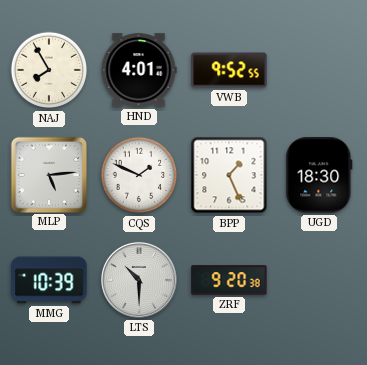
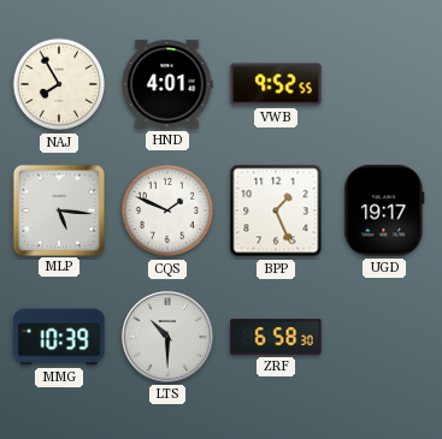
MLP: 5:14 -> 5:16 (58, 209)
UGD: 18:30 -> 19:17 (384, 210)
ZRF: 9:20 -> 6:58 (276, 337)
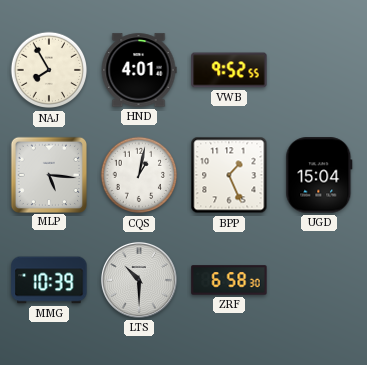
CQS: 1:49 -> 1:02 (139, 175)
UGD: 19:17 -> 15:04 (319, 175)
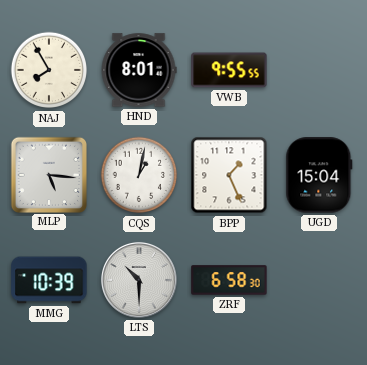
HND: 4:01 -> 8:01 (139, 70)
VWB: 9:52 -> 9:55 (229, 70)
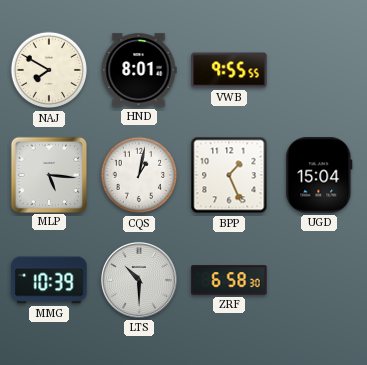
NAJ: 7:55 -> 7:50 (49, 70)
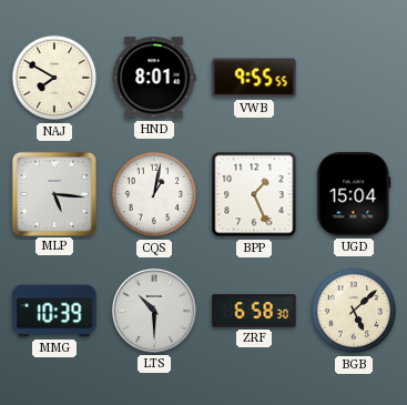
BGB: none -> 5:08 (354, 311)
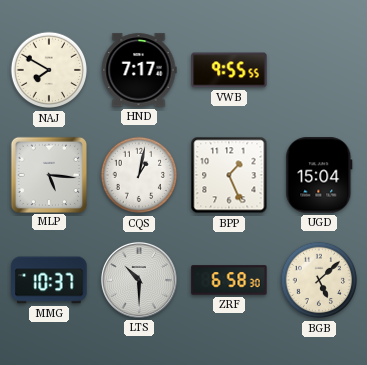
HND: 8:01 -> 7:17 (139, 70)
MMG: 10:39 -> 10:37 (49, 280)
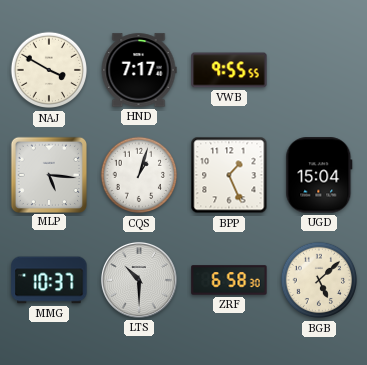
NAJ: 7:50 -> 3:50 (49, 70)
CQS: 1:02 -> 1:03 (139, 175)
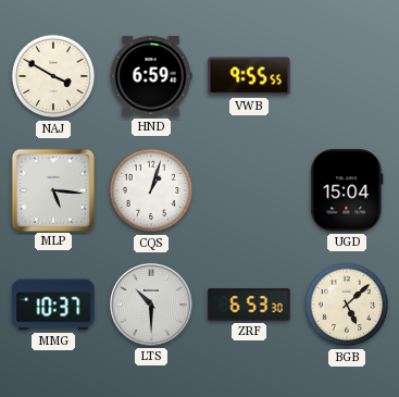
HND: 7:17 -> 6:59 (151, 76)
BPP: 1:26 -> none (229, 175)
ZRF: 6:58 -> 6:53 (249, 305)
